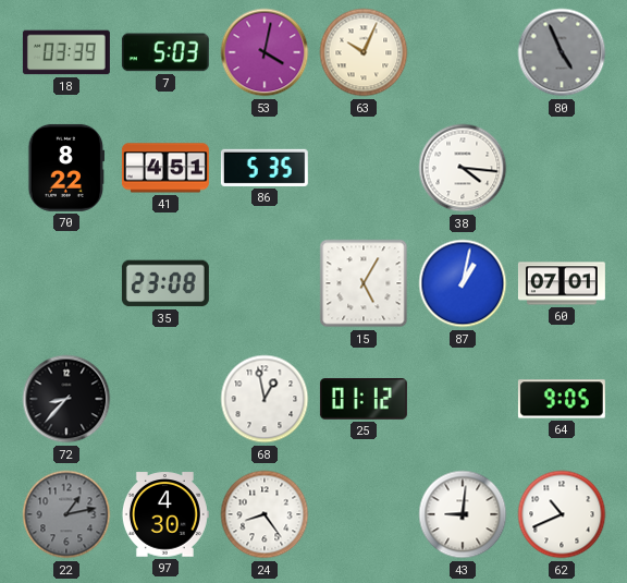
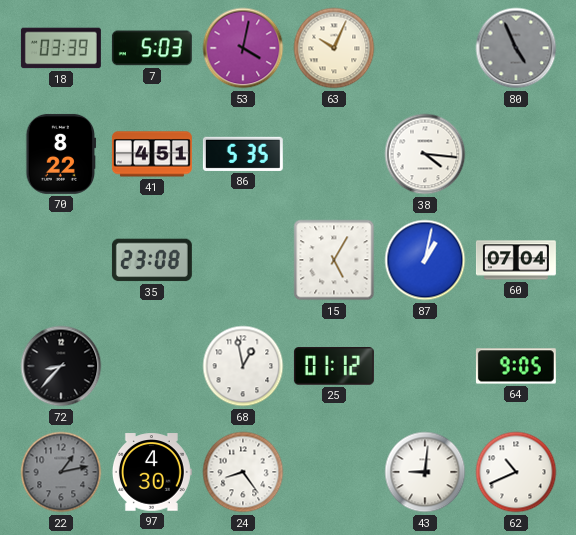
60: 07:01 -> 07:04 (516, 260)
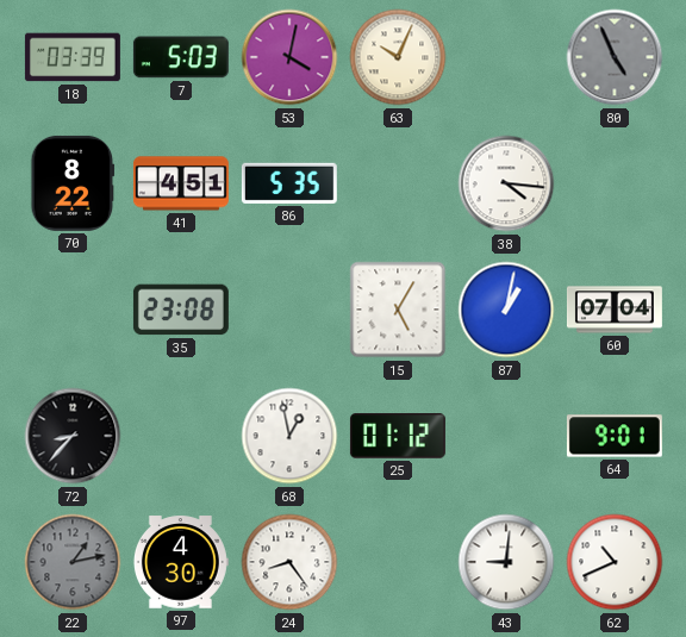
64: 9:05 -> 9:01 (615, 436)
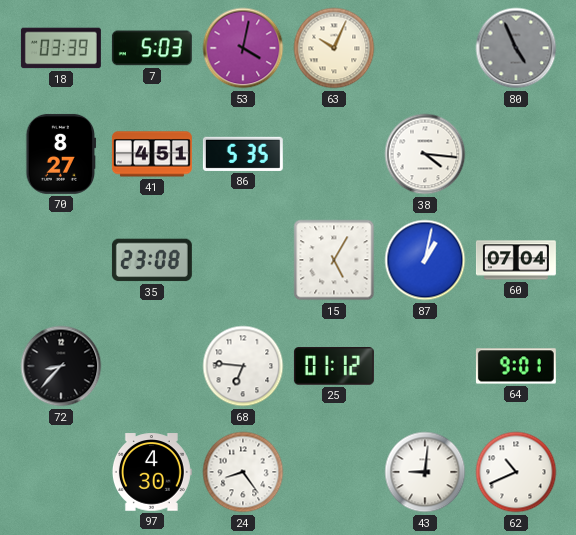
70: 8:22 -> 8:27 (61, 154)
68: 12:58 -> 6:46 (243, 366)
22: 1:13 -> none (73, 562)
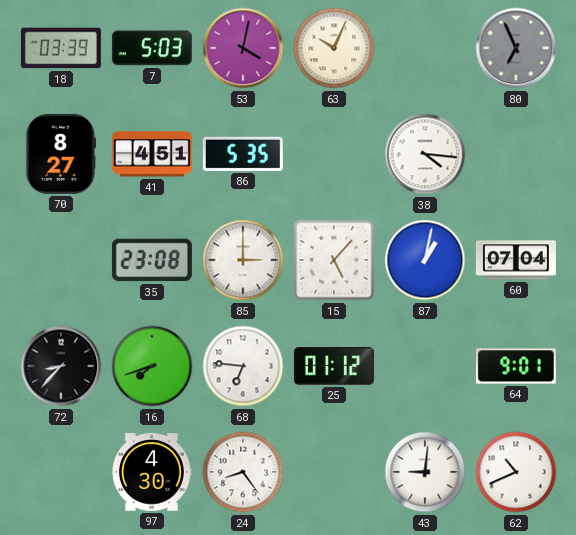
80: 4:56 -> 6:56 (516, 48)
85: none -> 3:00 (243, 260)
15: 5:05 -> 5:07 (334, 260)
16: none -> 7:42 (152, 366)
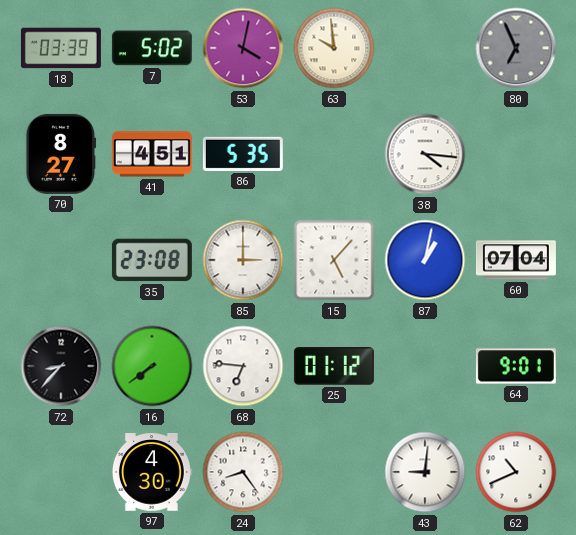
7: 5:03 -> 5:02 (152, 48)
63: 10:04 -> 9:59 (334, 48)
16: 7:42 -> 7:39 (152, 366)
